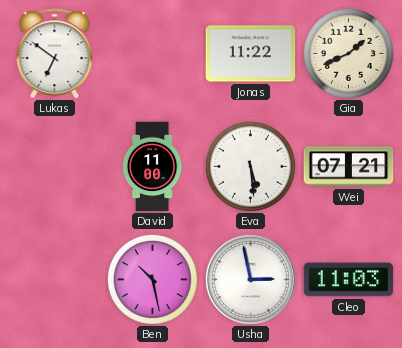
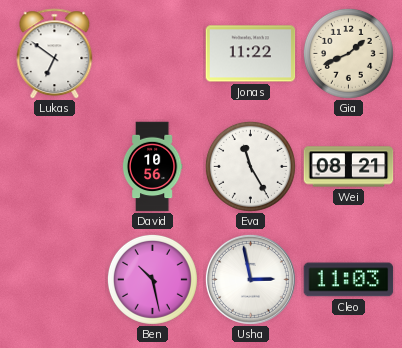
David: 11:00 -> 10:56 (152, 167)
Eva: 5:29 -> 11:25 (250, 166)
Wei: 07:21 -> 08:21 (349, 167)
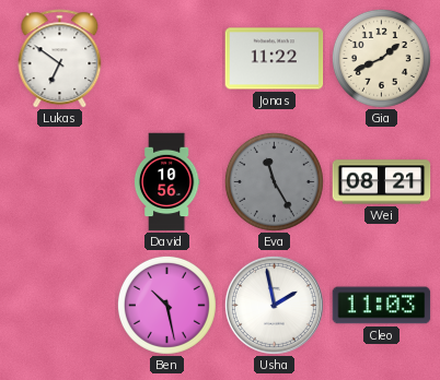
Eva dial: white -> grey (274, 181)
Usha: 2:58 -> 1:58 (274, 305)
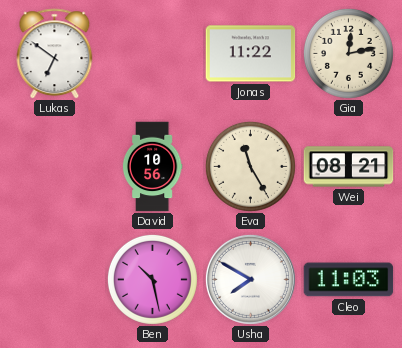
Gia: 1:41 -> 12:13 (348, 53)
Eva dial: grey -> cream (250, 166)
Usha: 1:58 -> 7:50 (250, 279)
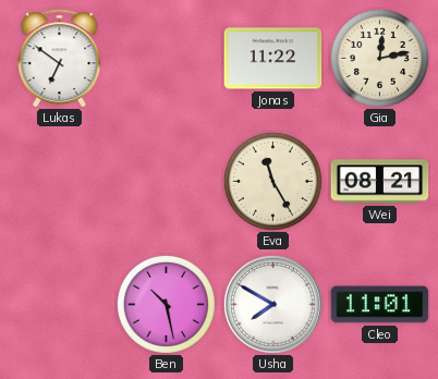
David: 10:56 -> none (152, 167)
Cleo: 11:03 -> 11:01 (380, 305)
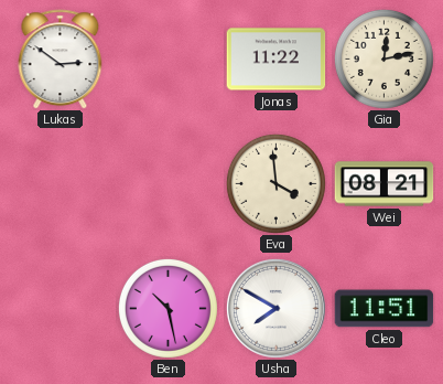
Lukas: 6:51 -> 2:51 (61, 60)
Eva: 11:25 -> 3:59 (275, 183)
Cleo: 11:01 -> 11:51 (385, 309)
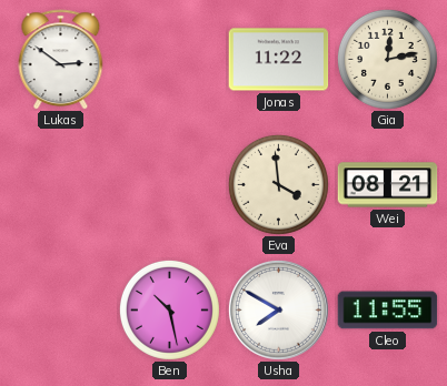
Cleo: 11:51 -> 11:55 (388, 311)
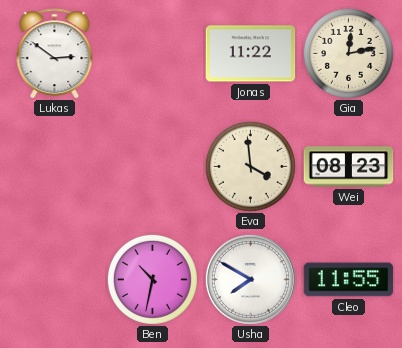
Wei: 08:21 -> 08:23 (349, 167)
Ben: 10:28 -> 10:32 (152, 279)
